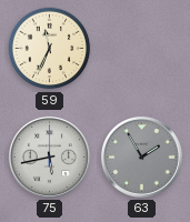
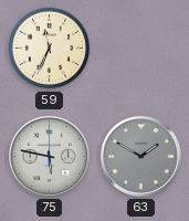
75: 5:43 -> 5:47 (49, 156)
63: 1:55 -> 1:50 (140, 156)
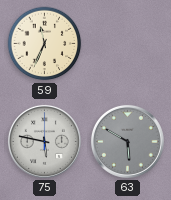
63: 1:50 -> 5:50 (127, 141)
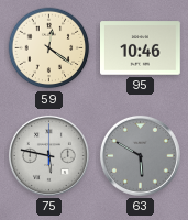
59: 11:34 -> 12:21 (49, 48)
95: none -> 10:46 (141, 48)
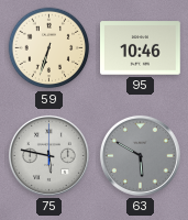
59: 12:21 -> 6:33 (49, 48)
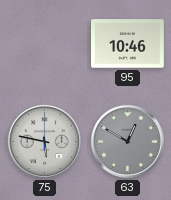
59: 6:33 -> none (49, 48)
63: 5:50 -> 12:50 (127, 141)
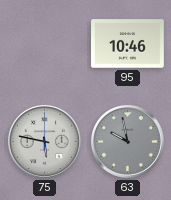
63: 12:50 -> 9:58 (127, 141)
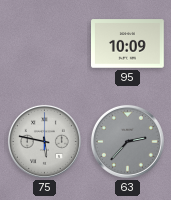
95: 10:46 -> 10:09 (128, 44)
63: 9:58 -> 2:37 (127, 141)
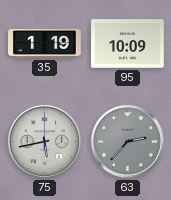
35: none -> 1:19 (45, 43)
75: 5:47 -> 5:43 (44, 141)
